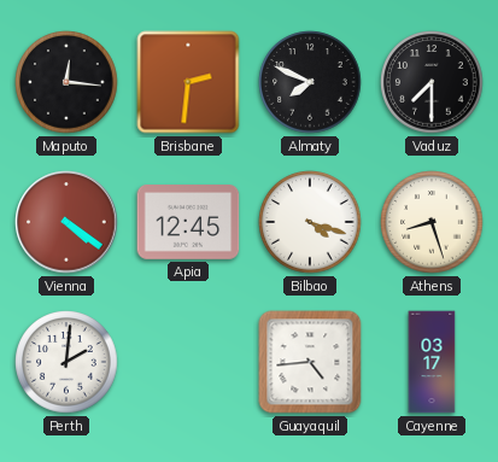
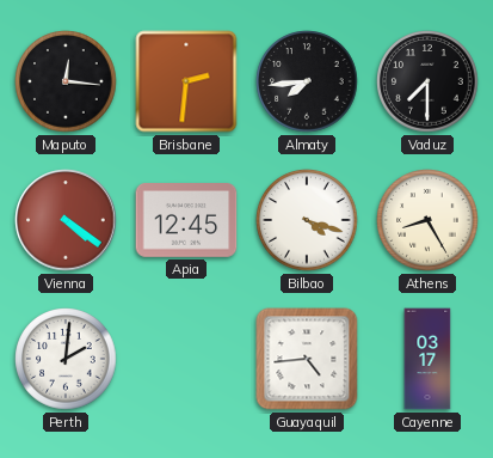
Almaty: 7:49 -> 7:44 (307, 81)
Athens: 8:27 -> 8:25 (427, 220)
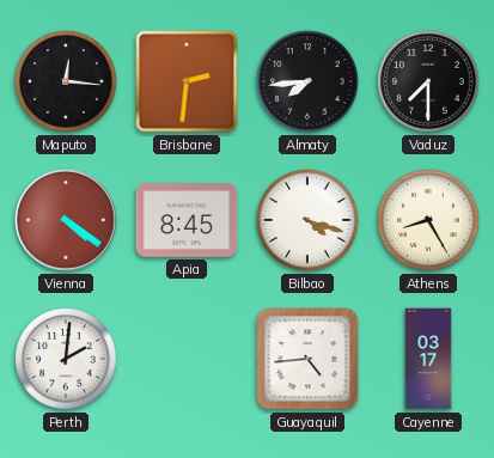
Apia: 12:45 -> 8:45 (187, 221)
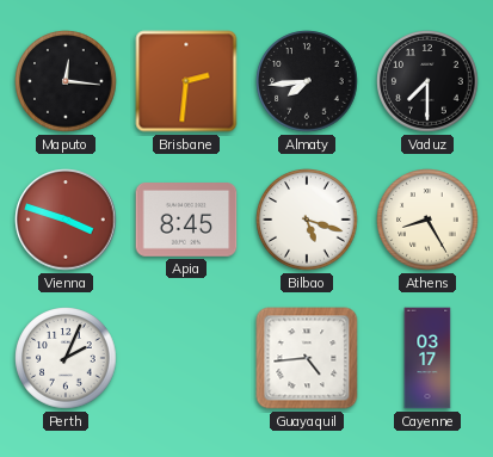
Vienna: 4:21 -> 3:48 (66, 220)
Bilbao: 4:18 -> 5:18 (307, 220)
Perth: 2:01 -> 2:04 (66, 358)
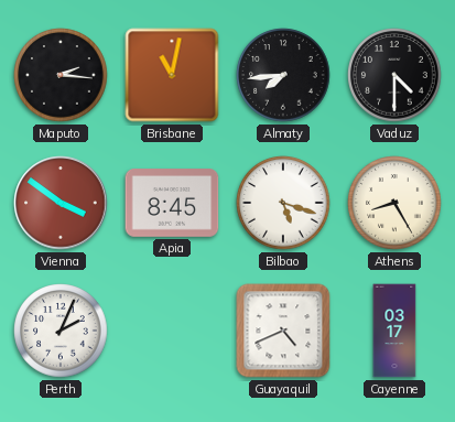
Maputo: 12:16 -> 2:16 (61, 75)
Brisbane: 2:31 -> 11:02 (172, 75)
Vaduz: 7:30 -> 4:30 (394, 75)
Vienna: 3:48 -> 3:51 (61, 203)
Guayaquil: 4:44 -> 4:41 (283, 331)
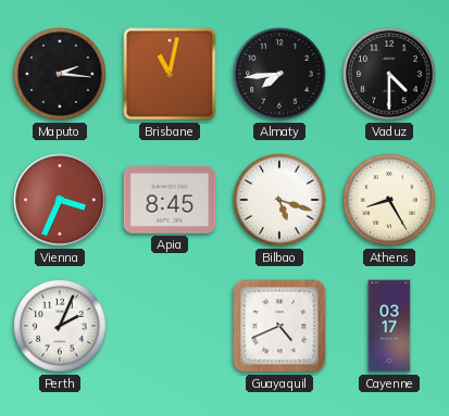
Vienna: 3:51 -> 3:34 (60, 200)
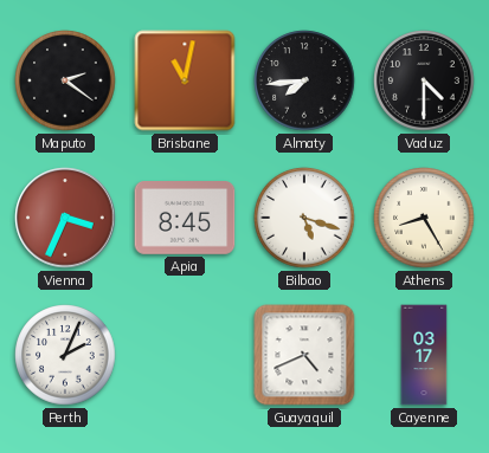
Maputo: 2:16 -> 2:21 (65, 80)
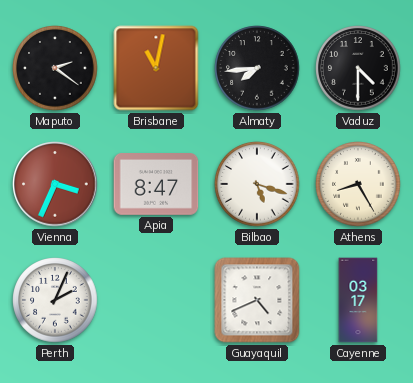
Apia: 8:45 -> 8:47 (156, 185)
